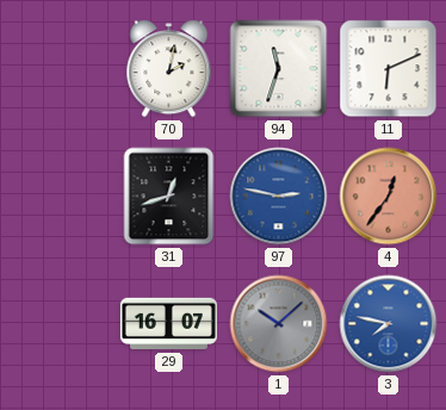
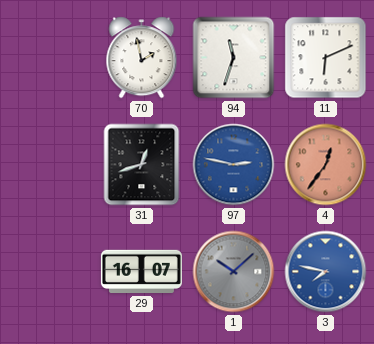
70: 2:02 -> 1:58 (142, 58)
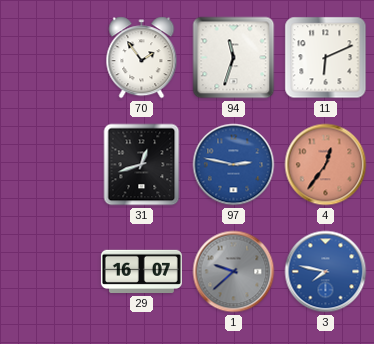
70: 1:58 -> 1:54 (142, 58)
1: 10:08 -> 9:38 (234, 272)
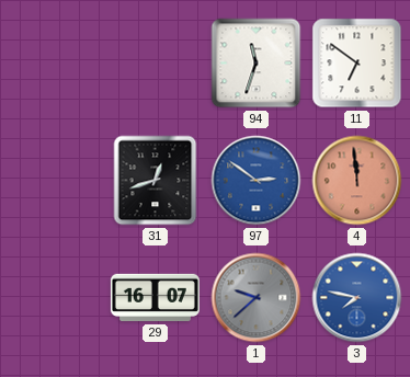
70: 1:54 -> none (142, 58)
11: 6:11 -> 6:51 (357, 64)
97: 2:47 -> 2:51 (257, 181)
4: 12:36 -> 11:59 (357, 181)
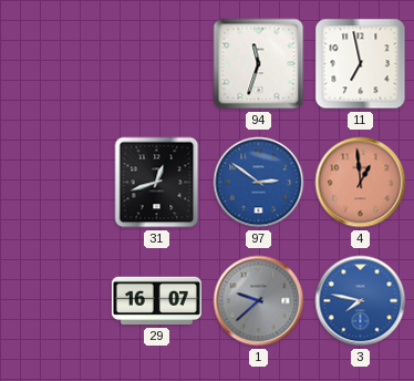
11: 6:51 -> 6:58 (361, 64)
4: 11:59 -> 12:59 (361, 183)
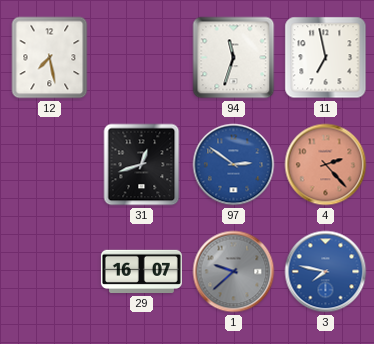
12: none -> 7:28 (50, 58)
4: 12:59 -> 2:23 (326, 165)
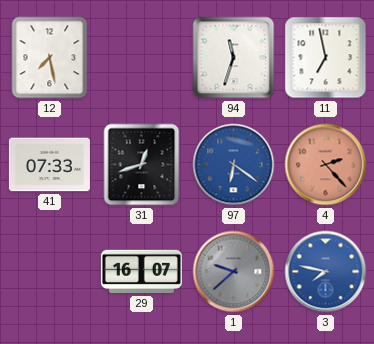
41: none -> 07:33 (49, 165)
97: 2:51 -> 6:21 (234, 165)
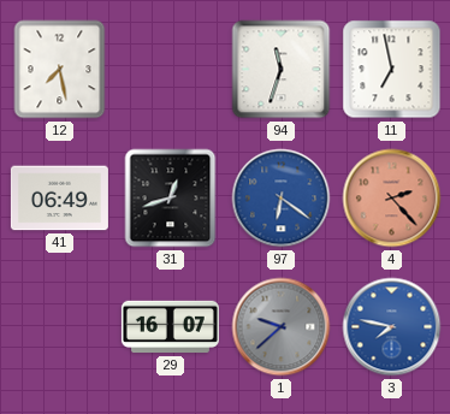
41: 07:33 -> 06:49 (59, 199)
